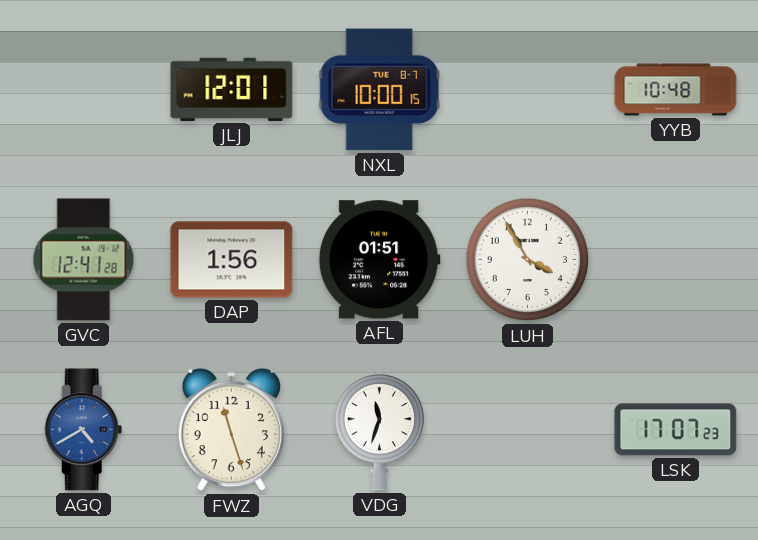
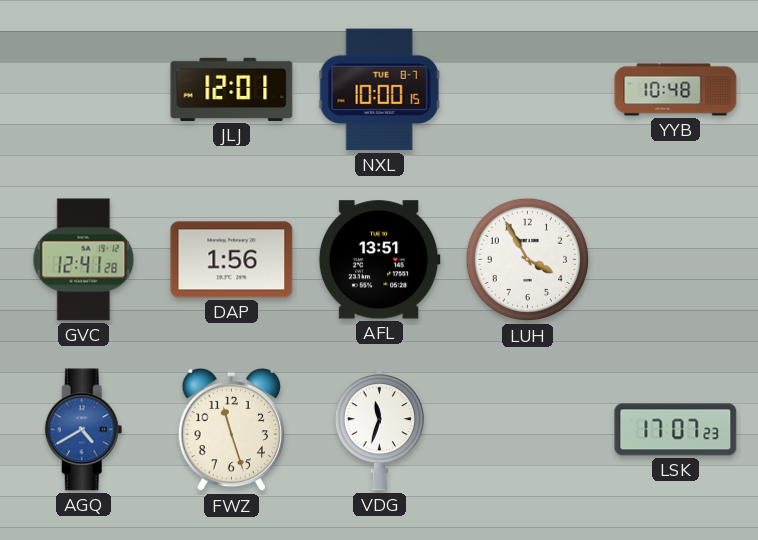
AFL: 01:51 -> 13:51 (379, 260)
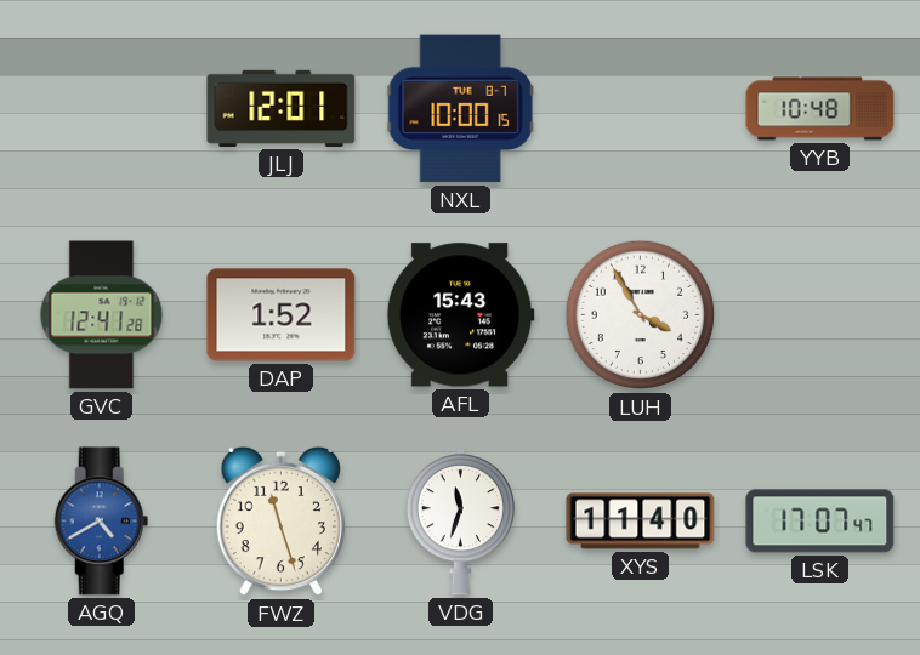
DAP: 1:56 -> 1:52 (282, 315)
AFL: 13:51 -> 15:43 (460, 315)
XYS: none -> 11:40 (641, 522)
LSK: 17:07:23 -> 17:07:47 (820, 522)
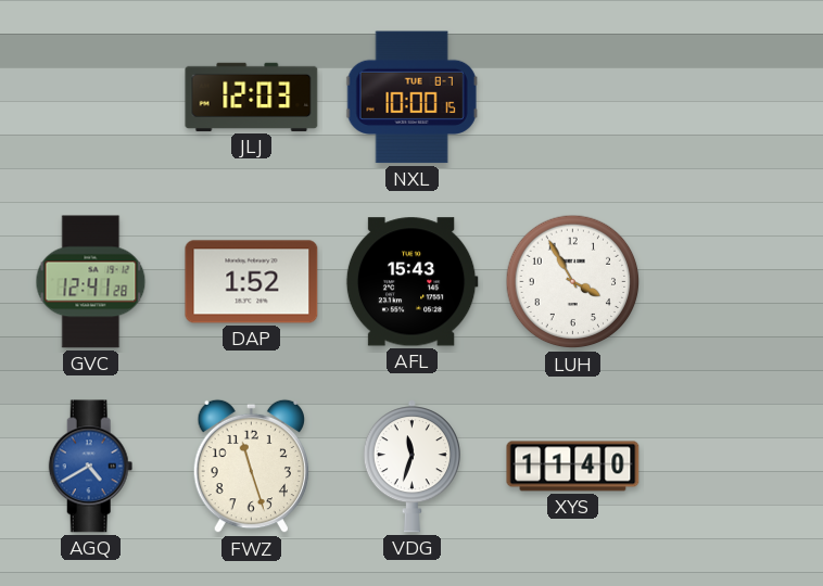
JLJ: 12:01 -> 12:03 (252, 97)
YYB: 10:48 -> none (820, 109)
LSK: 17:07 -> none (820, 522)
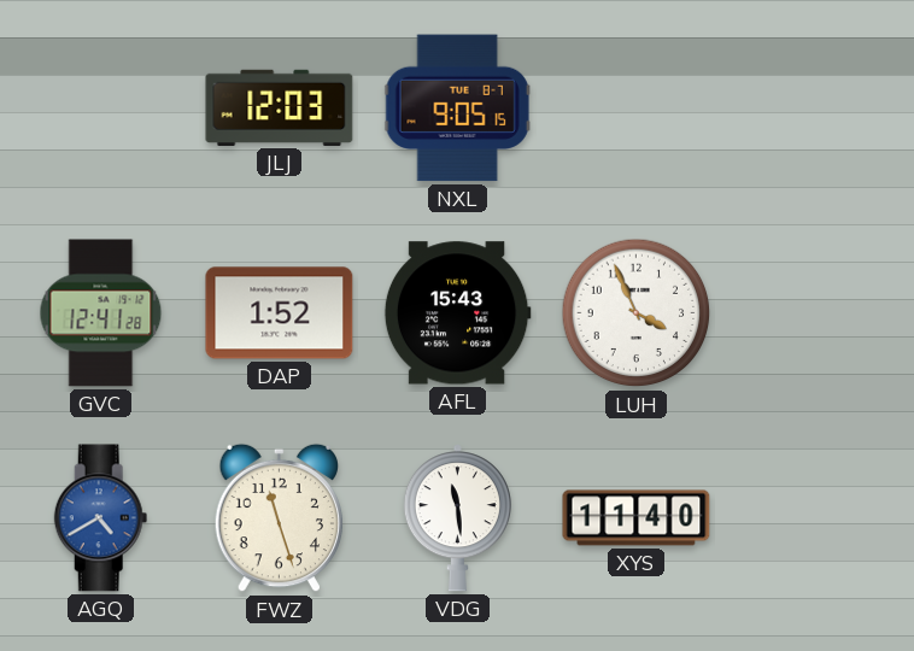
NXL: 10:00 -> 9:05 (457, 108)
LUH: 3:55 -> 3:56 (637, 313)
VDG: 11:33 -> 11:29 (457, 518)
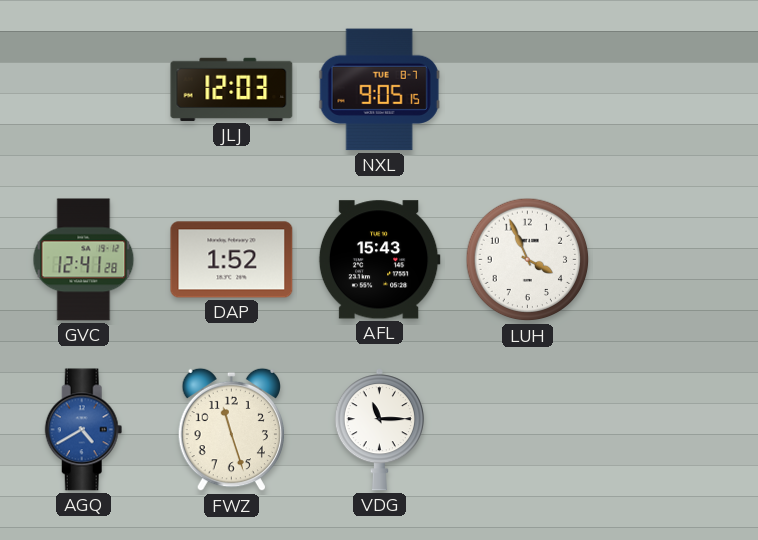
VDG: 11:29 -> 11:15 (379, 430)
XYS: 11:40 -> none (637, 518)
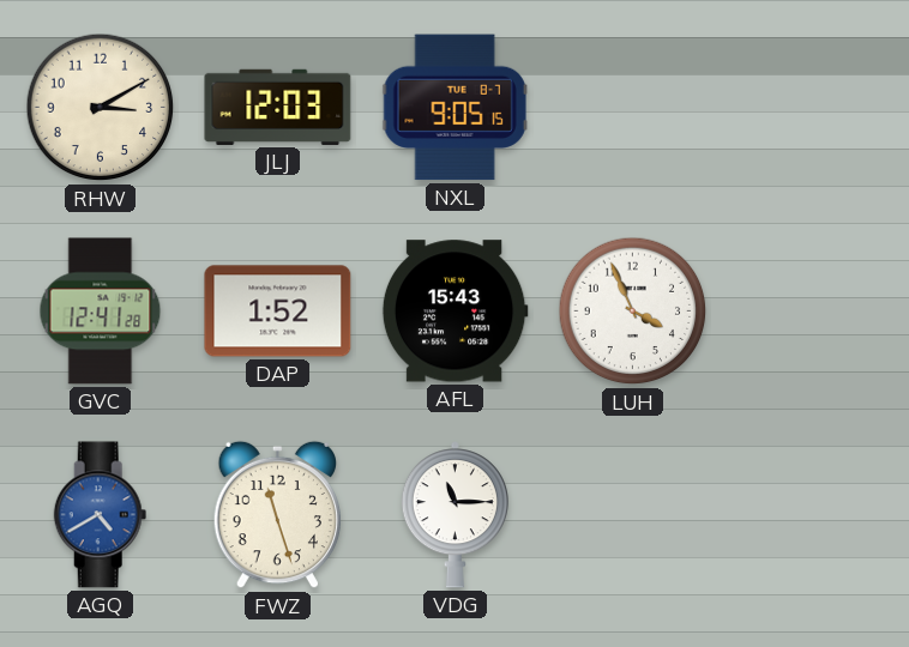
RHW: none -> 3:10 (101, 108)
